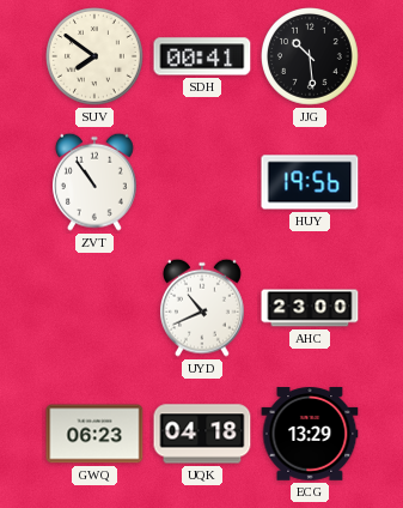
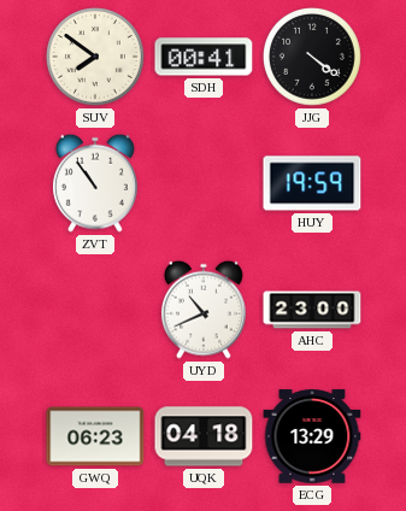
JJG: 10:29 -> 4:21 (313, 58)
HUY: 19:56 -> 19:59 (312, 183)
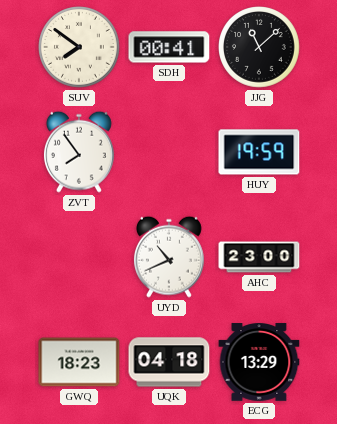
JJG: 4:21 -> 11:08 (260, 48)
ZVT: 10:54 -> 7:54 (79, 152)
GWQ: 06:23 -> 18:23 (79, 362)
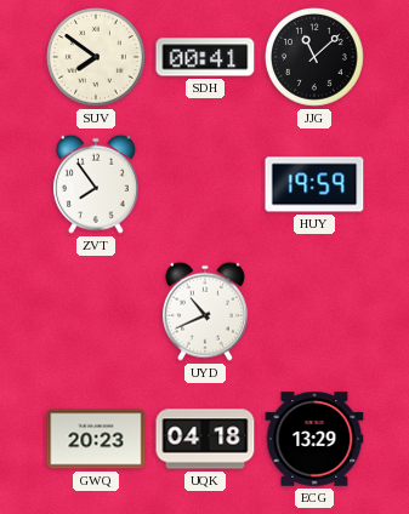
AHC: 23:00 -> none (259, 257)
GWQ: 18:23 -> 20:23 (96, 439)
